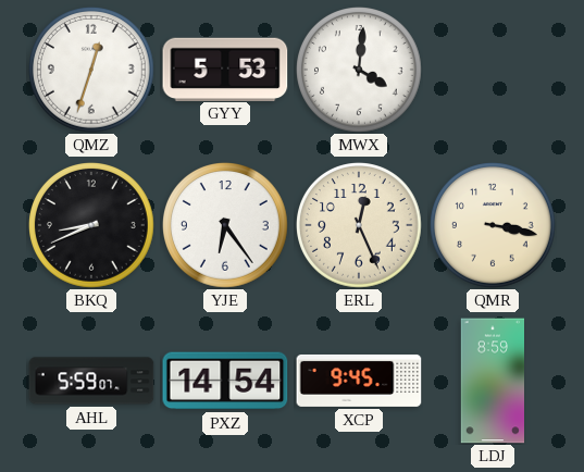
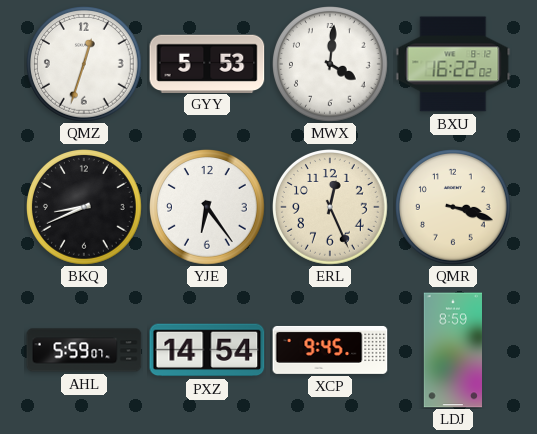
BXU: none -> 16:22 (453, 64)
QMR: 3:17 -> 3:18 (454, 208)
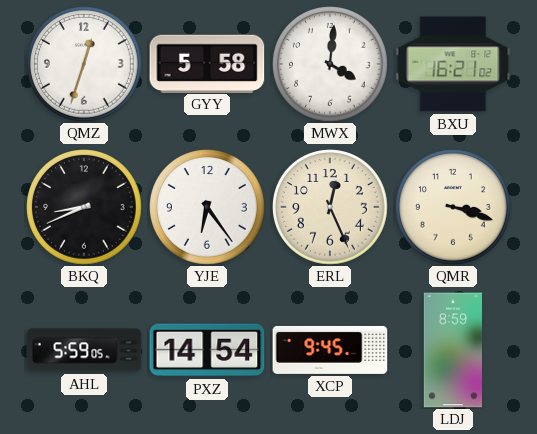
GYY: 5:53 -> 5:58 (207, 63)
BXU: 16:22 -> 16:21 (453, 64)
AHL: 5:59:07 -> 5:59:05 (84, 350)
